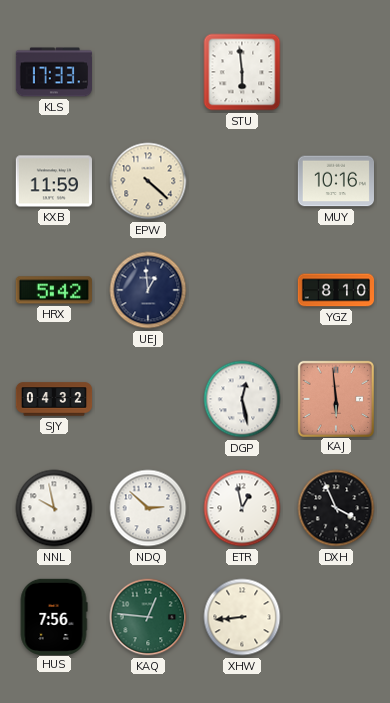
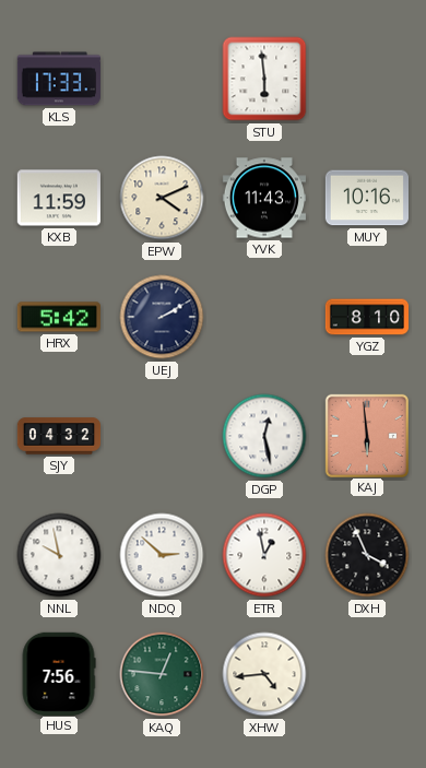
EPW: 4:22 -> 4:11 (162, 198)
YVK: none -> 11:43 (263, 198)
UEJ: 12:59 -> 2:10 (162, 317)
XHW: 8:44 -> 4:44 (264, 674)
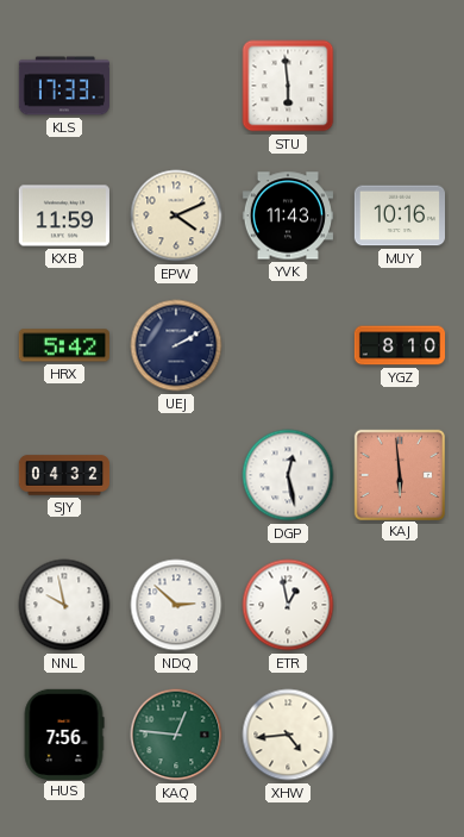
DXH: 3:56 -> none (367, 555)
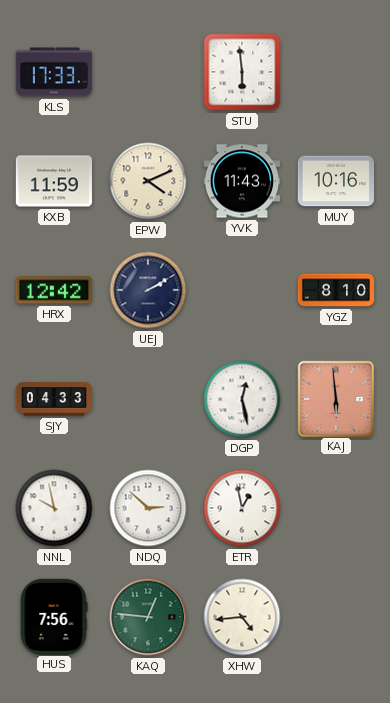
HRX: 5:42 -> 12:42 (54, 290)
SJY: 04:32 -> 04:33 (54, 399)
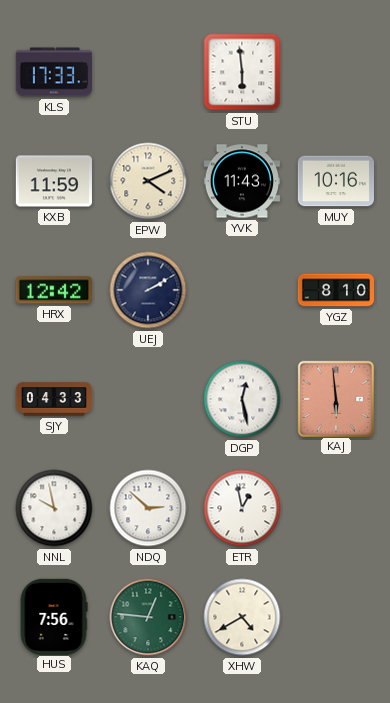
XHW: 4:44 -> 4:40 (242, 617)
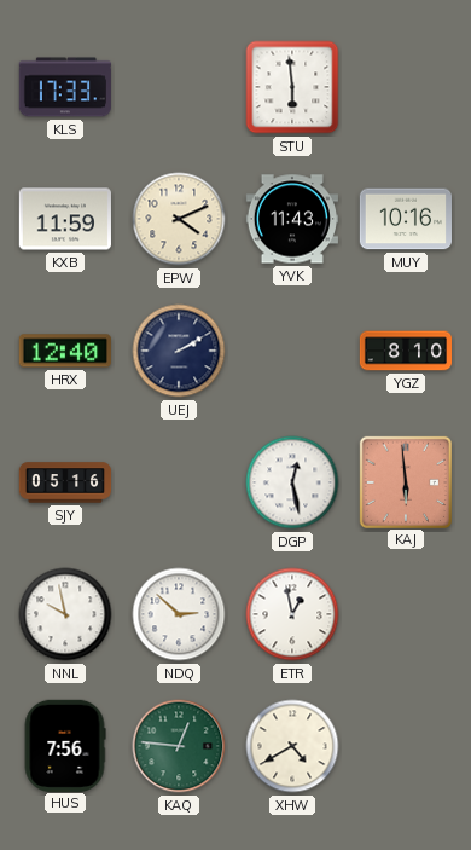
HRX: 12:42 -> 12:40 (65, 351)
SJY: 04:33 -> 05:16 (65, 482)
